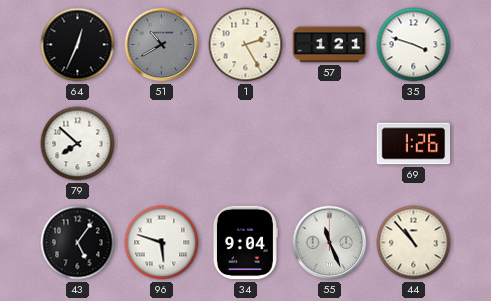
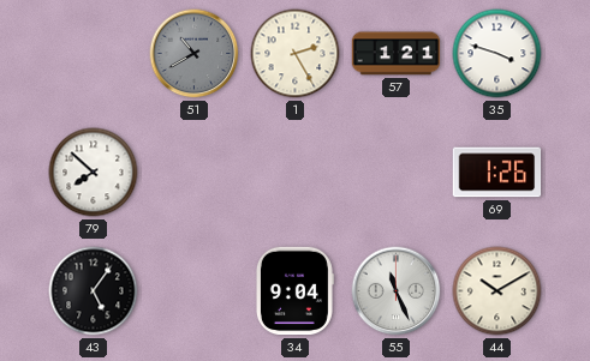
64: 12:34 -> none (78, 45)
96: 5:48 -> none (162, 243)
44: 10:53 -> 10:10 (497, 291)
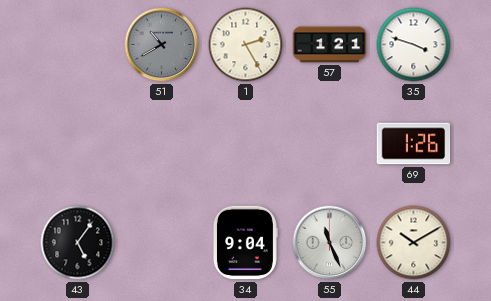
79: 7:52 -> none (94, 173)
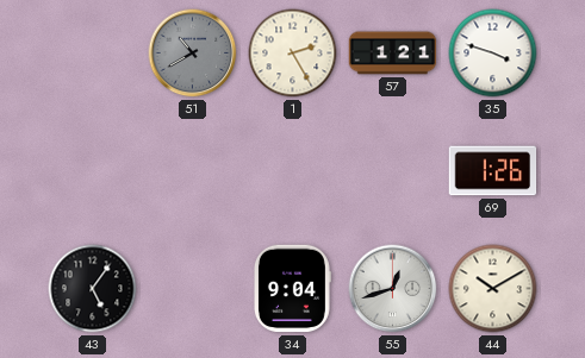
55: 11:26 -> 12:42 (393, 289)
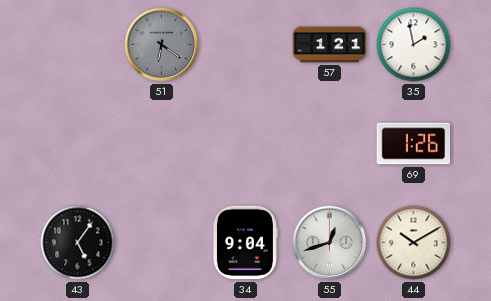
51: 10:40 -> 6:21 (162, 45)
1: 2:25 -> none (293, 54)
35: 3:48 -> 1:58 (414, 45)
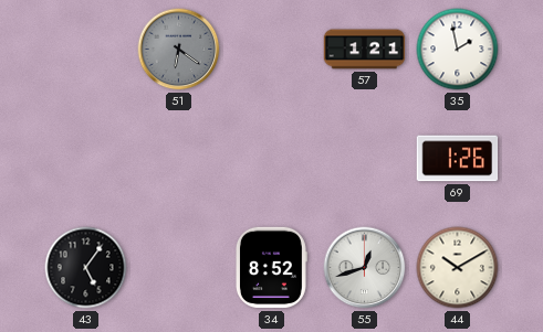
34: 9:04 -> 8:52 (271, 268)
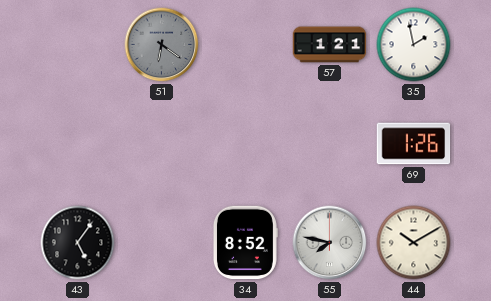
55: 12:42 -> 7:47 (330, 243)
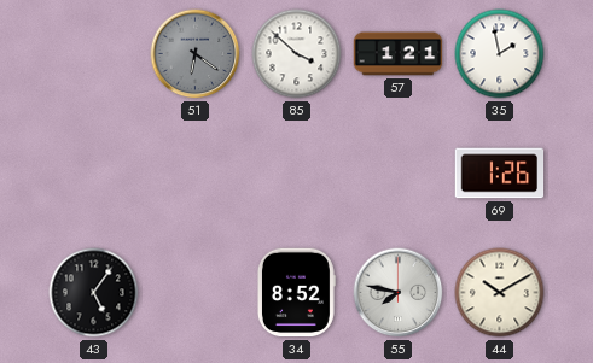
85: none -> 3:52 (297, 54)
